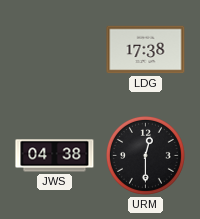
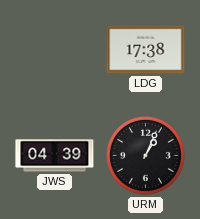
JWS: 04:38 -> 04:39 (55, 156)
URM: 12:30 -> 1:04 (145, 155)
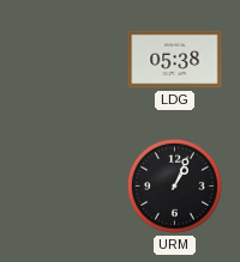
LDG: 17:38 -> 05:38 (175, 60)
JWS: 04:39 -> none (55, 156)
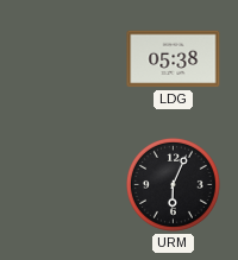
URM: 1:04 -> 6:04 (173, 184)
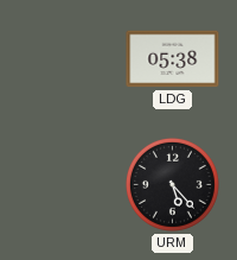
URM: 6:04 -> 5:23 (172, 184)
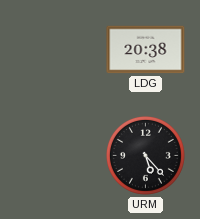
LDG: 05:38 -> 20:38 (146, 50)
